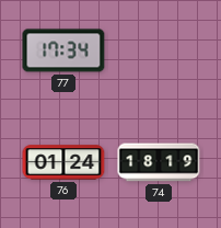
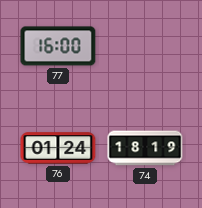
77: 17:34 -> 16:00 (58, 46)
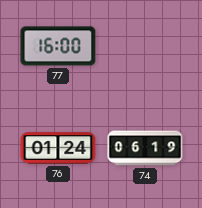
74: 18:19 -> 06:19 (145, 148)
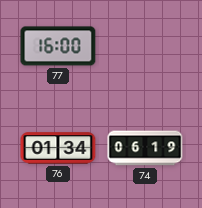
76: 01:24 -> 01:34 (58, 148)
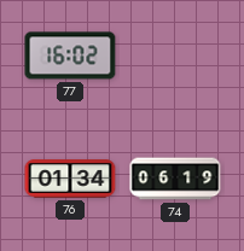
77: 16:00 -> 16:02 (70, 56)
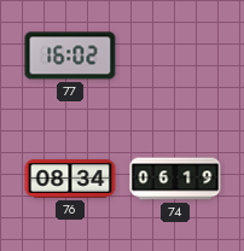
76: 01:34 -> 08:34 (70, 179)
